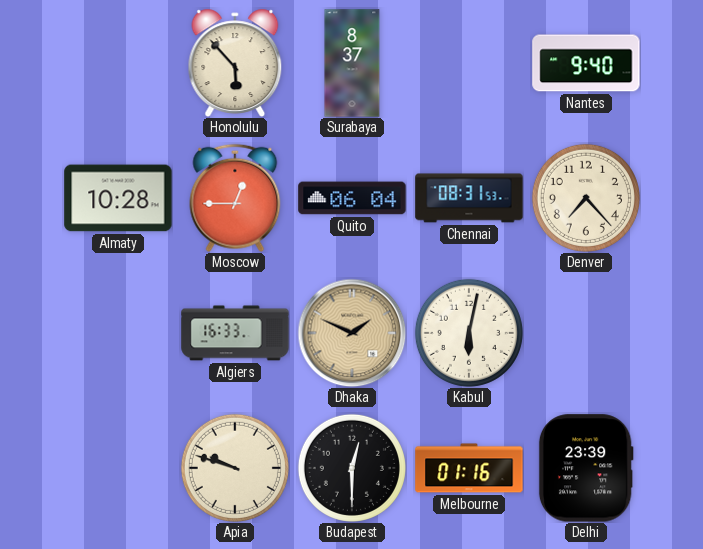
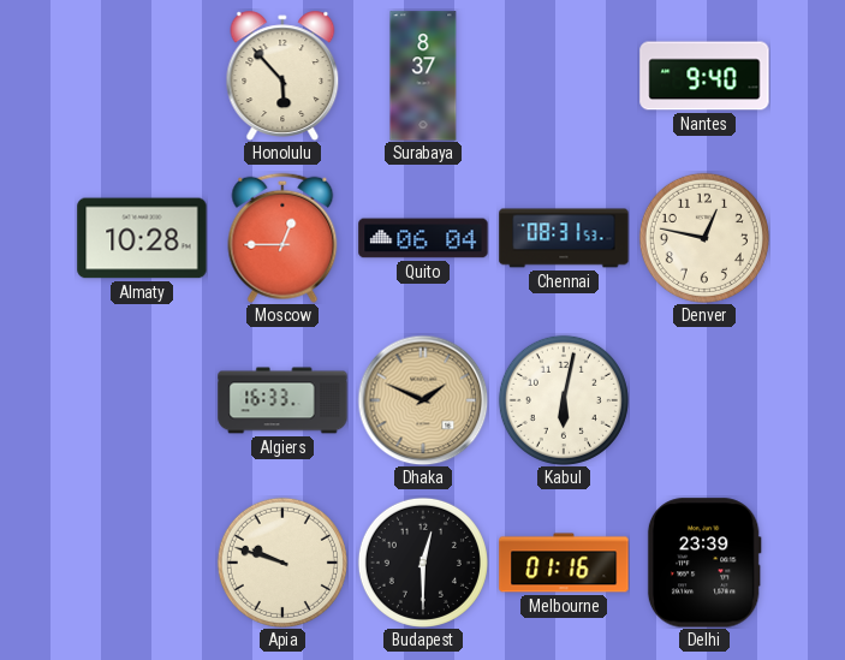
Denver: 7:23 -> 12:47 (704, 238)
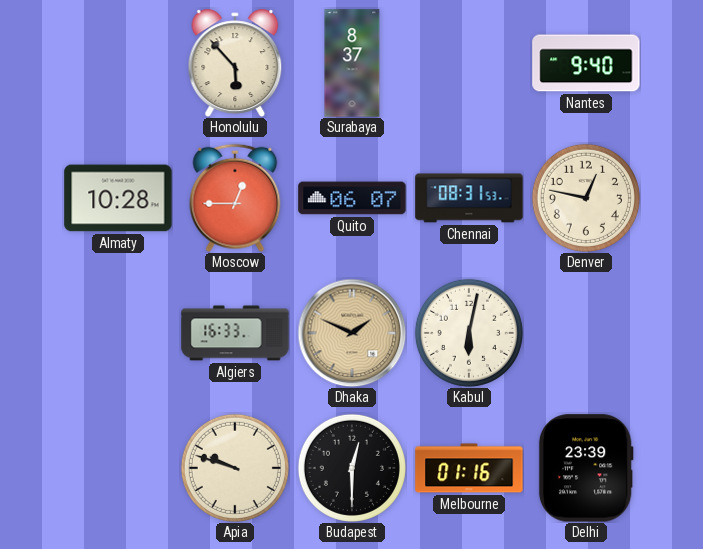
Quito: 06:04 -> 06:07 (352, 198)
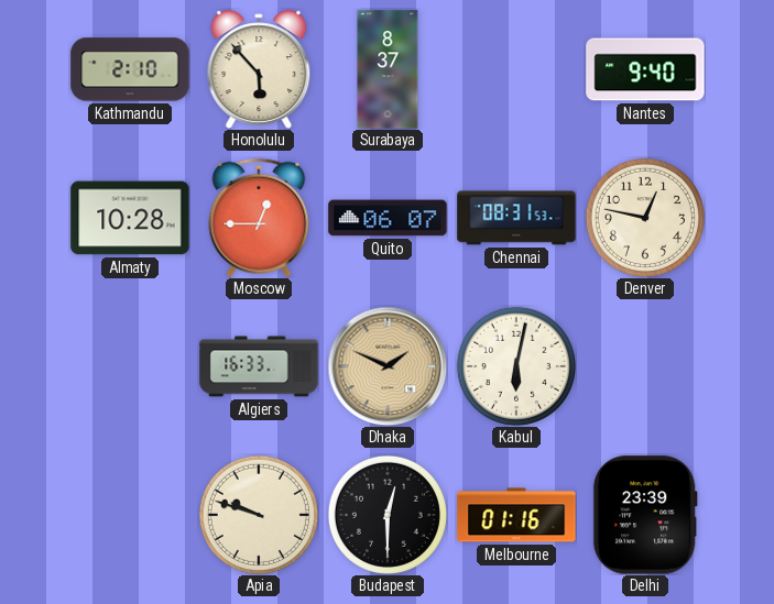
Kathmandu: none -> 2:10 (130, 69)
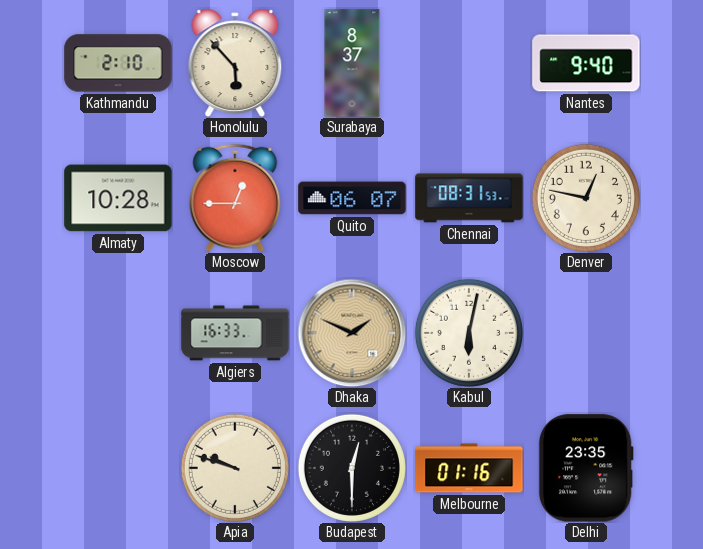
Delhi: 23:39 -> 23:35 (586, 468)
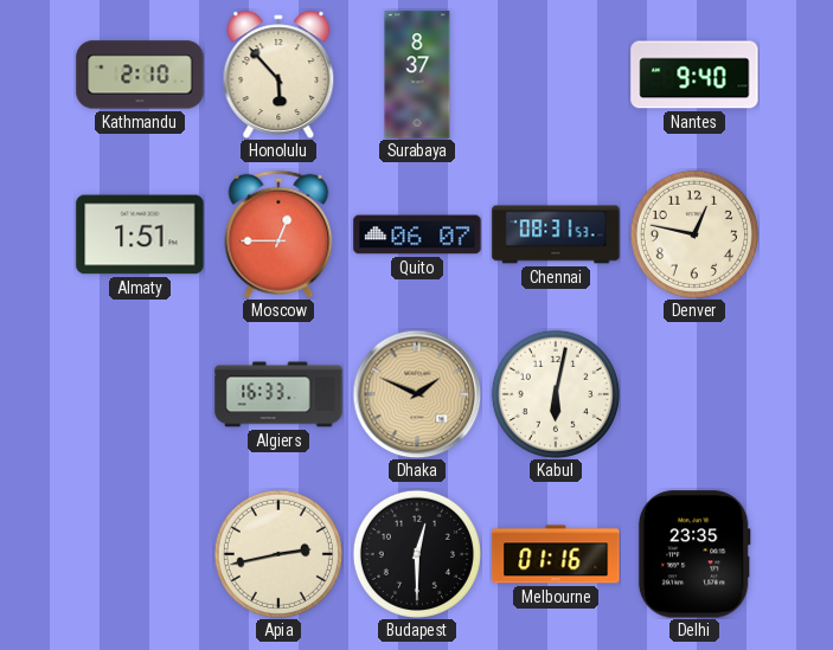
Almaty: 10:28 -> 1:51 (140, 234)
Apia: 9:48 -> 2:43 (278, 554)
